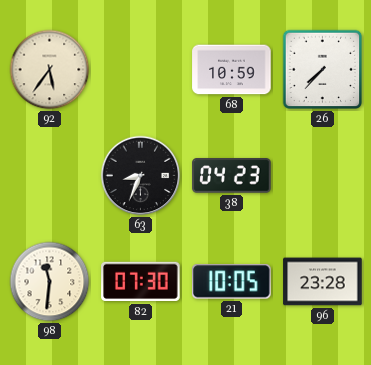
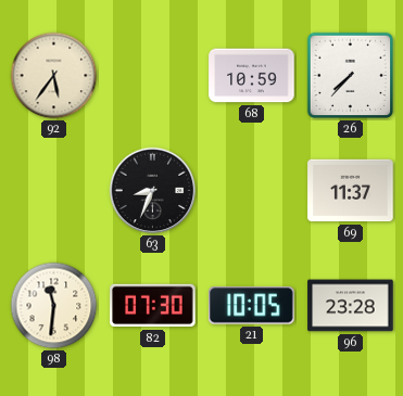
38: 04:23 -> none (232, 176)
69: none -> 11:37 (351, 191)
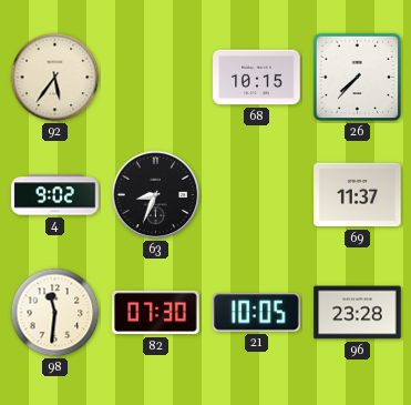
68: 10:59 -> 10:15 (257, 78)
4: none -> 9:02 (55, 195)
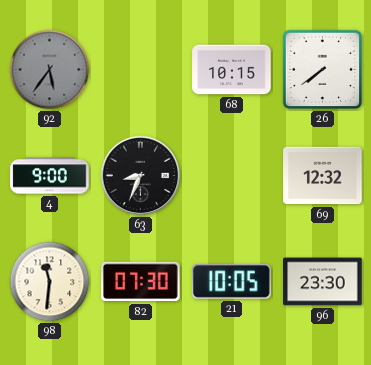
92 dial: cream -> grey (50, 70)
26: 7:37 -> 7:39 (323, 70)
4: 9:02 -> 9:00 (50, 176)
69: 11:37 -> 12:32 (323, 176)
96: 23:28 -> 23:30 (323, 282)
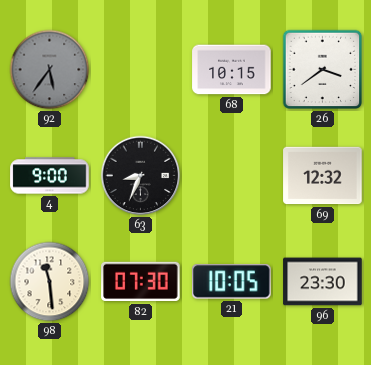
26: 7:39 -> 3:39 (323, 70)
98: 11:31 -> 11:29 (50, 282)
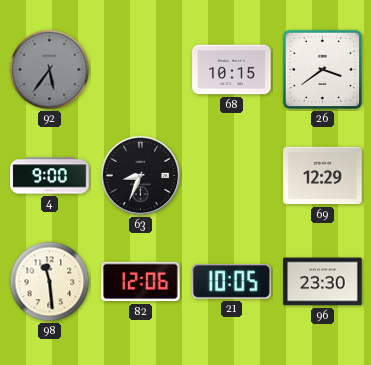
69: 12:32 -> 12:29 (323, 176)
82: 07:30 -> 12:06 (141, 282)
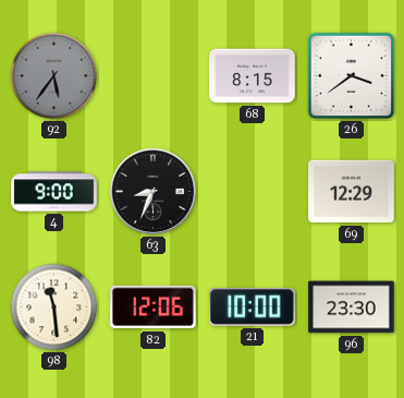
68: 10:15 -> 8:15 (253, 76)
21: 10:05 -> 10:00 (253, 307)
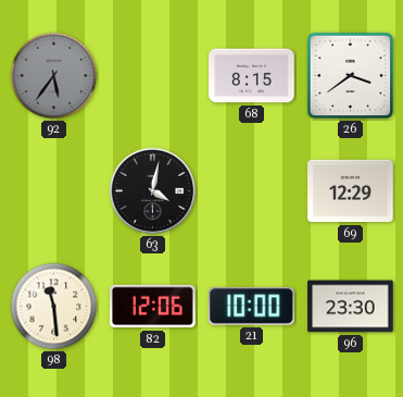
4: 9:00 -> none (54, 192)
63: 8:34 -> 4:02 (153, 191)
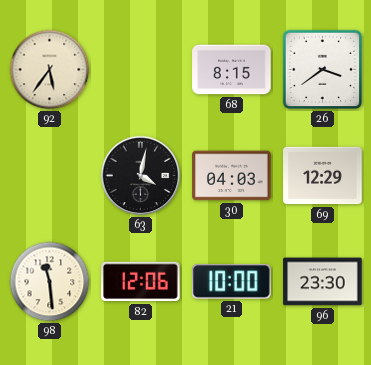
92 dial: grey -> cream (50, 70)
30: none -> 04:03 (232, 176)
